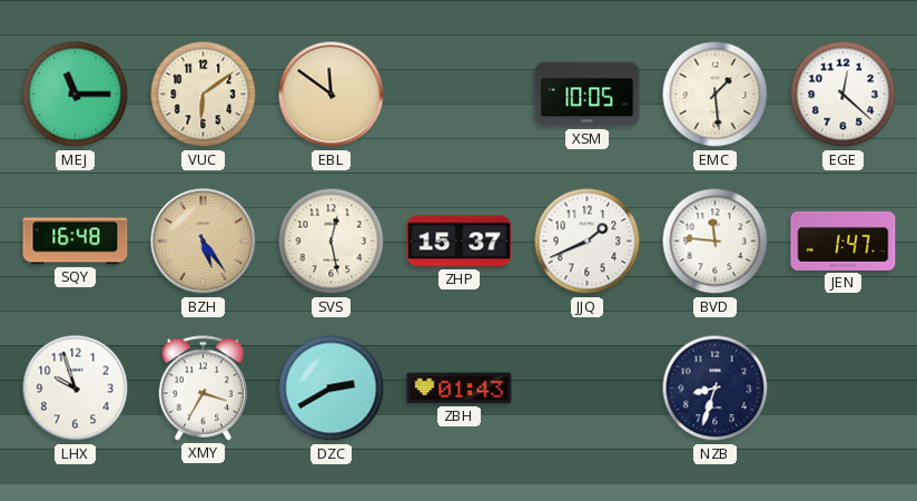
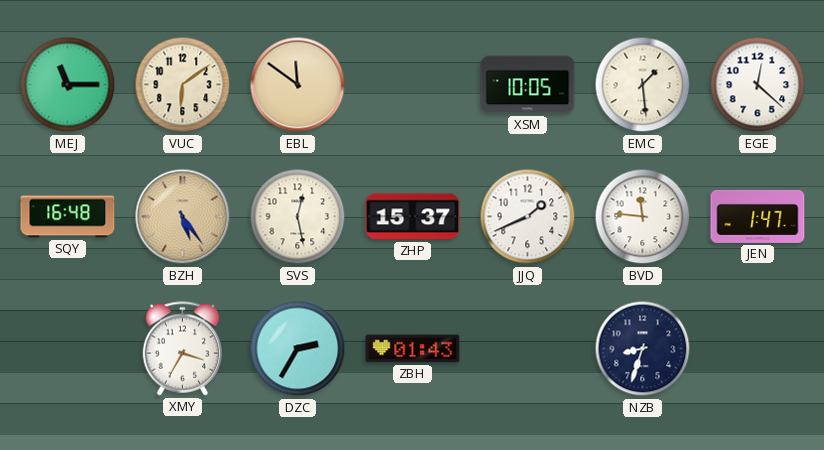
LHX: 9:57 -> none (76, 389)
DZC: 2:40 -> 2:35 (298, 349)
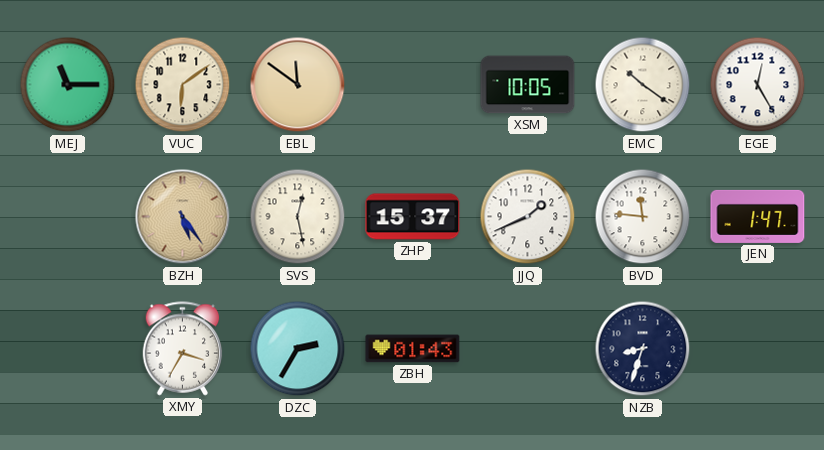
EMC: 1:29 -> 10:21 (643, 85)
EGE: 12:22 -> 12:25 (758, 85)
SQY: 16:48 -> none (68, 217)
